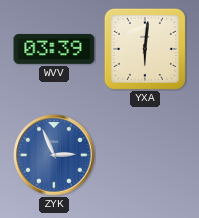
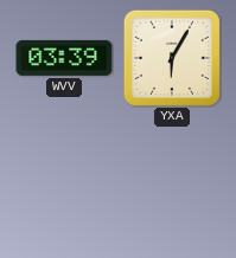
YXA: 6:01 -> 6:05 (172, 58)
ZYK: 2:56 -> none (54, 155)
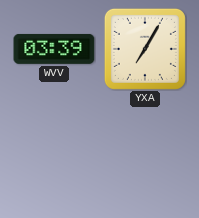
YXA: 6:05 -> 7:05 (145, 49)
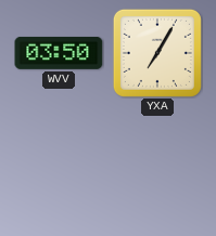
WVV: 03:39 -> 03:50 (59, 53)
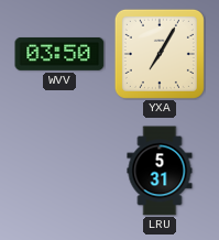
LRU: none -> 5:31 (160, 171)
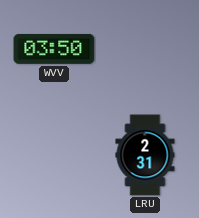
YXA: 7:05 -> none (160, 54)
LRU: 5:31 -> 2:31 (145, 155)
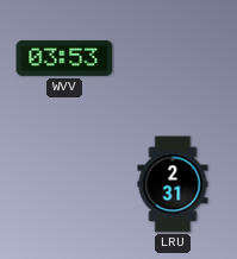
WVV: 03:50 -> 03:53 (64, 58)
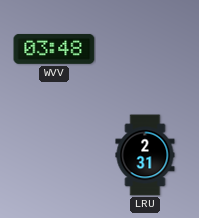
WVV: 03:53 -> 03:48 (54, 49)
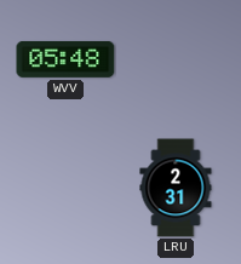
WVV: 03:48 -> 05:48 (65, 59)
